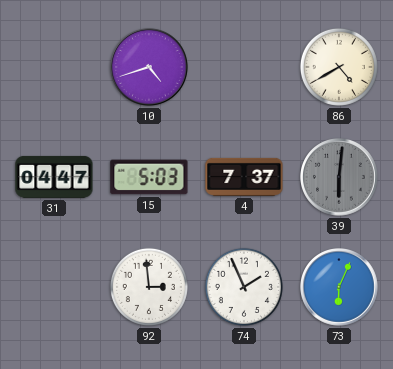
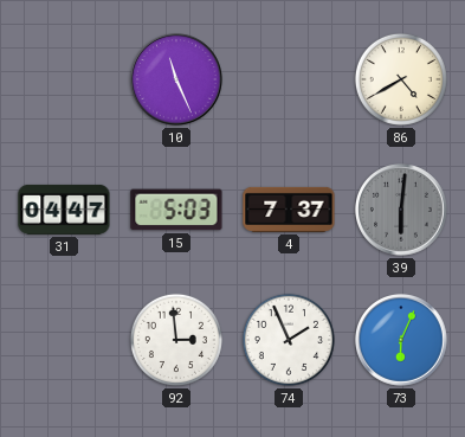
10: 4:42 -> 11:26 (177, 81)
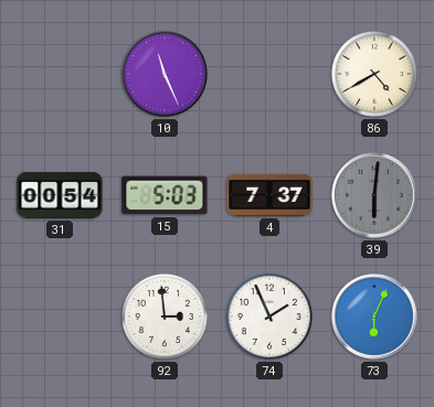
31: 04:47 -> 00:54 (60, 195)
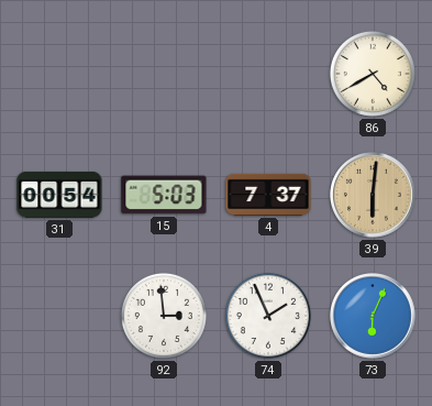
10: 11:26 -> none (166, 75)
39 dial: grey -> champagne (374, 196)
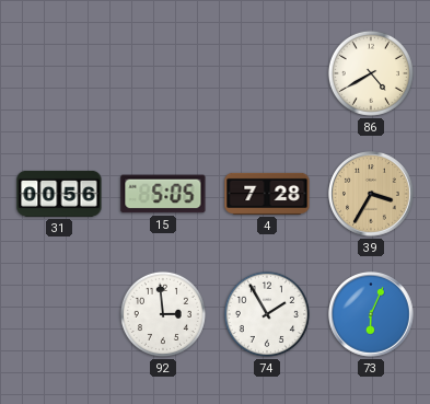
31: 00:54 -> 00:56 (59, 194)
15: 5:03 -> 5:05 (163, 194)
4: 7:37 -> 7:28 (267, 194)
39: 6:01 -> 3:35 (372, 195)
74: 1:56 -> 1:55 (267, 314)
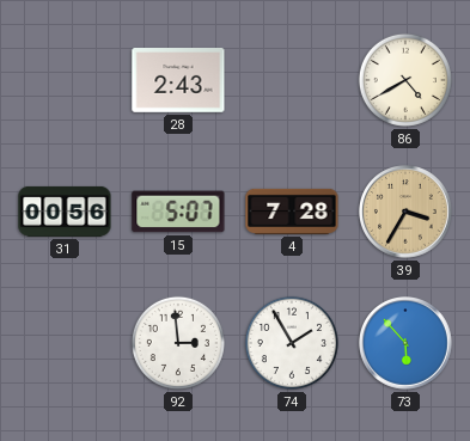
28: none -> 2:43 (178, 81)
15: 5:05 -> 5:07 (178, 212)
73: 6:04 -> 5:53 (407, 344)
